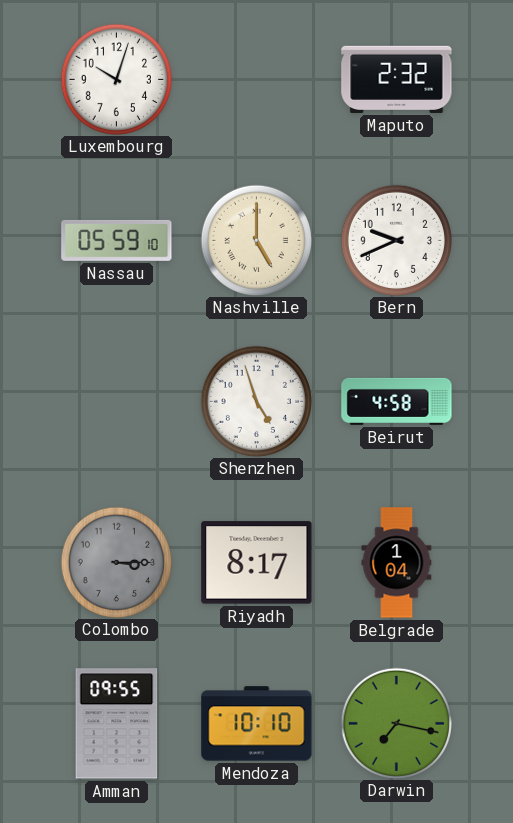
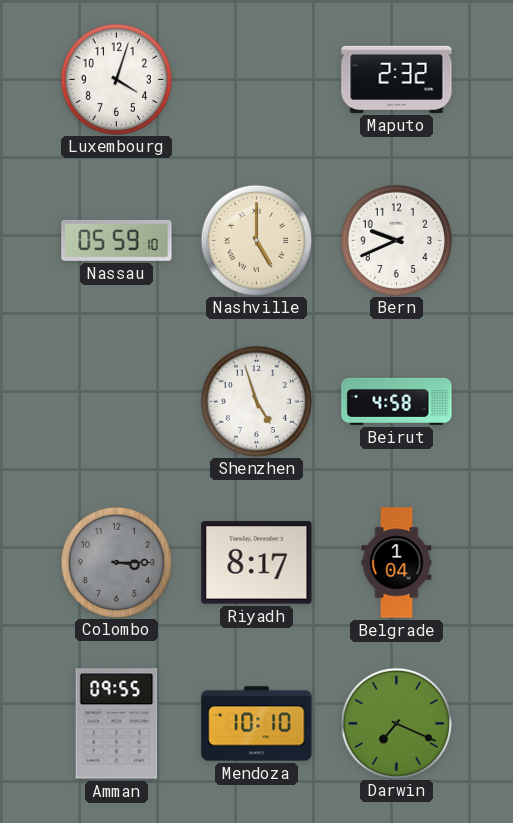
Luxembourg: 10:03 -> 4:03 (116, 79)
Darwin: 7:17 -> 7:19 (396, 723)
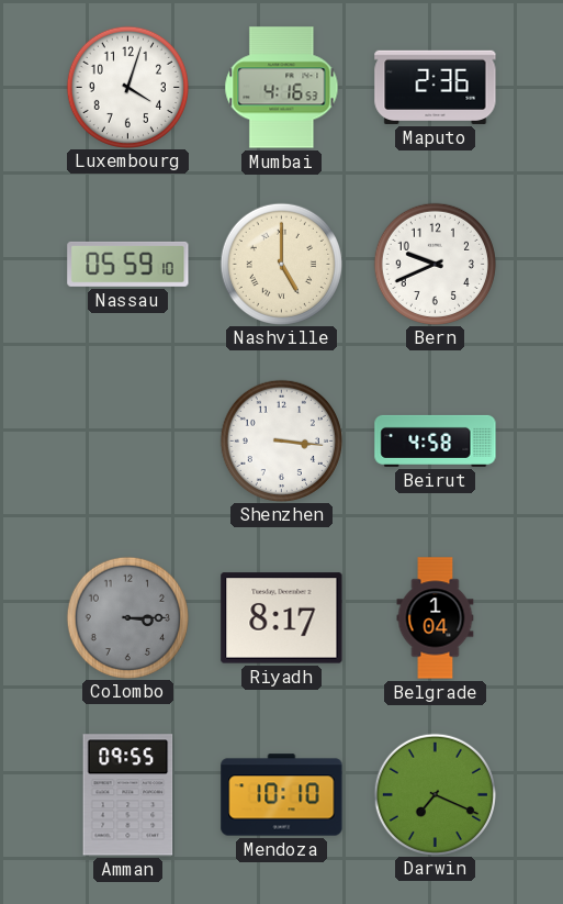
Mumbai: none -> 4:16 (282, 88)
Maputo: 2:32 -> 2:36 (436, 87)
Shenzhen: 4:57 -> 3:16 (281, 440)
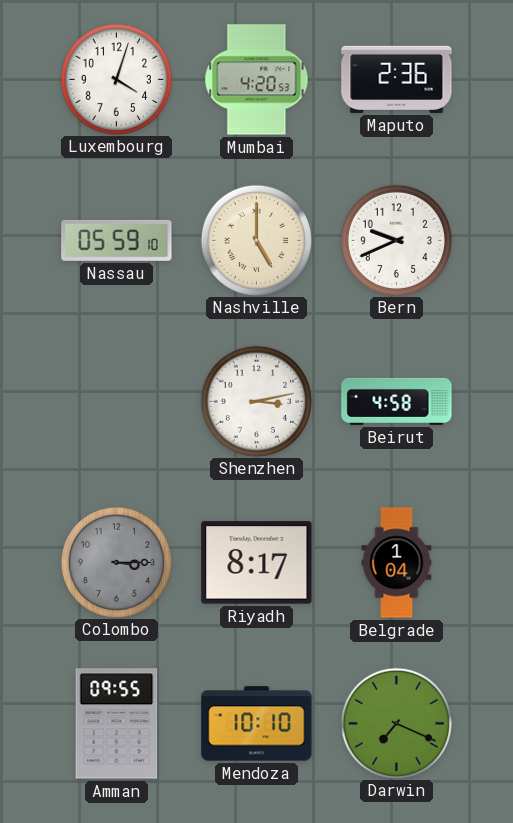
Mumbai: 4:16 -> 4:20 (257, 80)
Shenzhen: 3:16 -> 3:13 (256, 401)
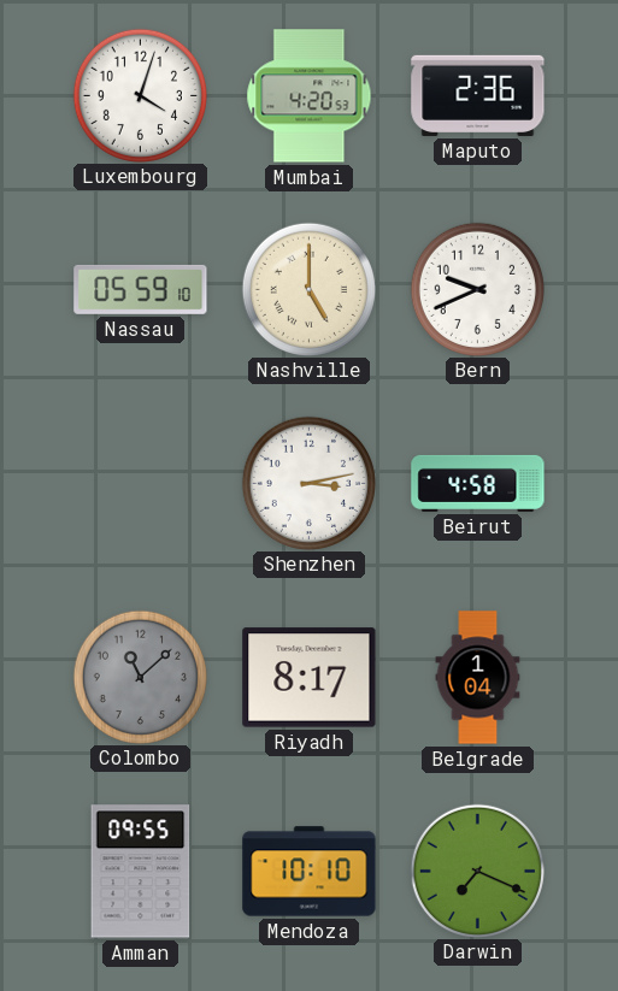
Colombo: 3:15 -> 11:08 (140, 677)
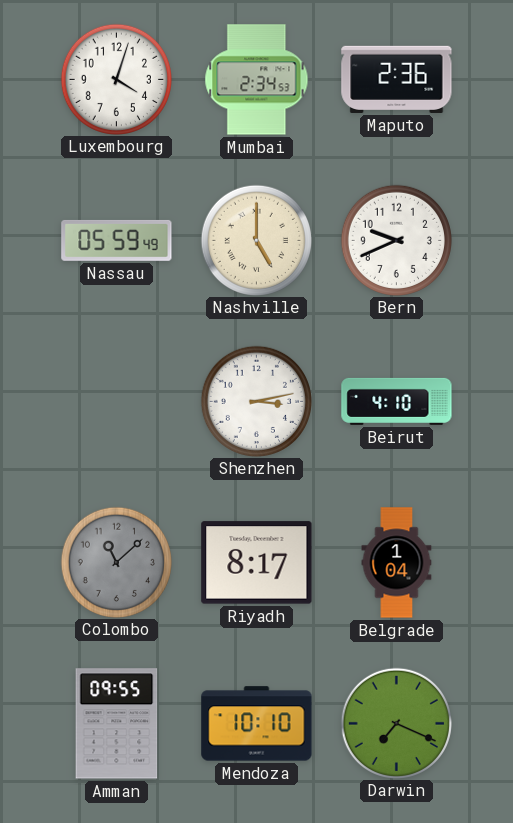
Mumbai: 4:20 -> 2:34 (257, 80)
Nassau: 05:59:10 -> 05:59:49 (117, 240)
Beirut: 4:58 -> 4:10 (397, 401)
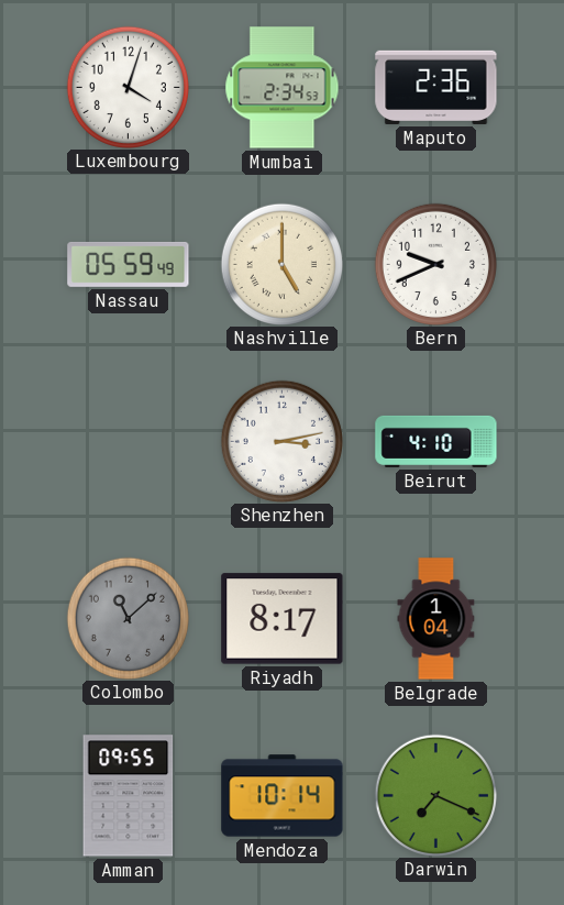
Mendoza: 10:10 -> 10:14 (283, 796)
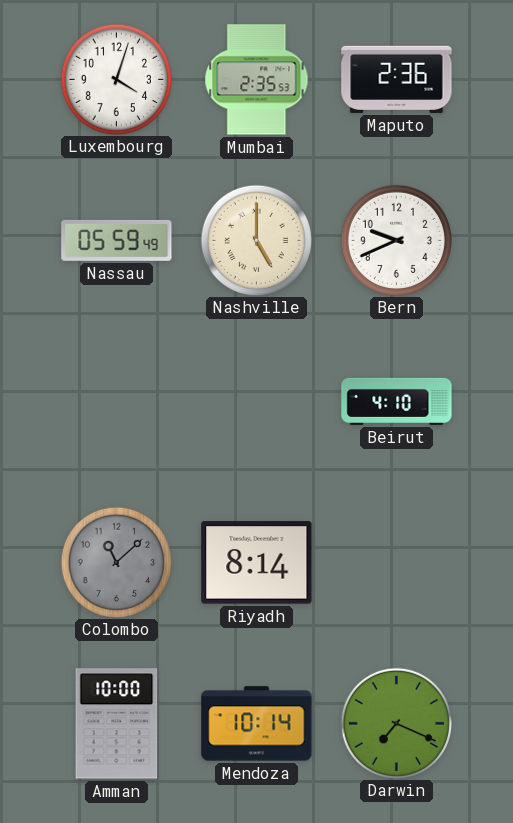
Mumbai: 2:34 -> 2:35 (257, 80)
Shenzhen: 3:13 -> none (281, 441)
Riyadh: 8:17 -> 8:14 (257, 563)
Belgrade: 1:04 -> none (436, 619)
Amman: 09:55 -> 10:00 (117, 724)
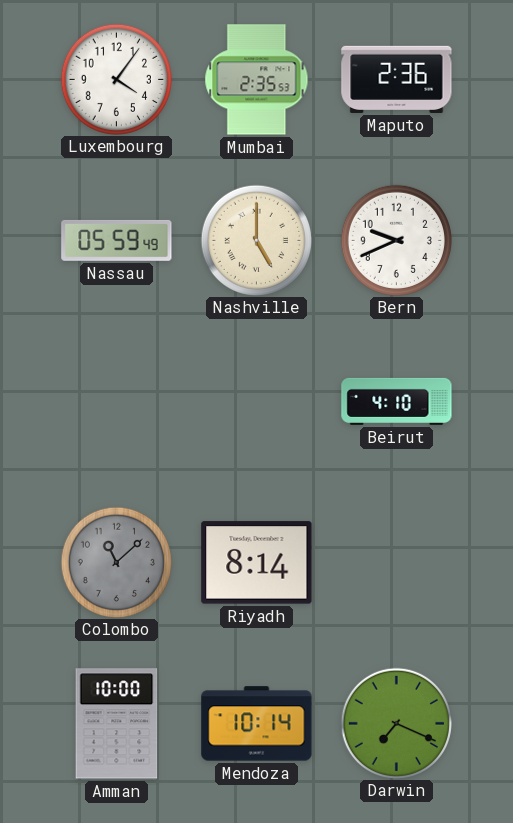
Luxembourg: 4:03 -> 4:06 (116, 79)
